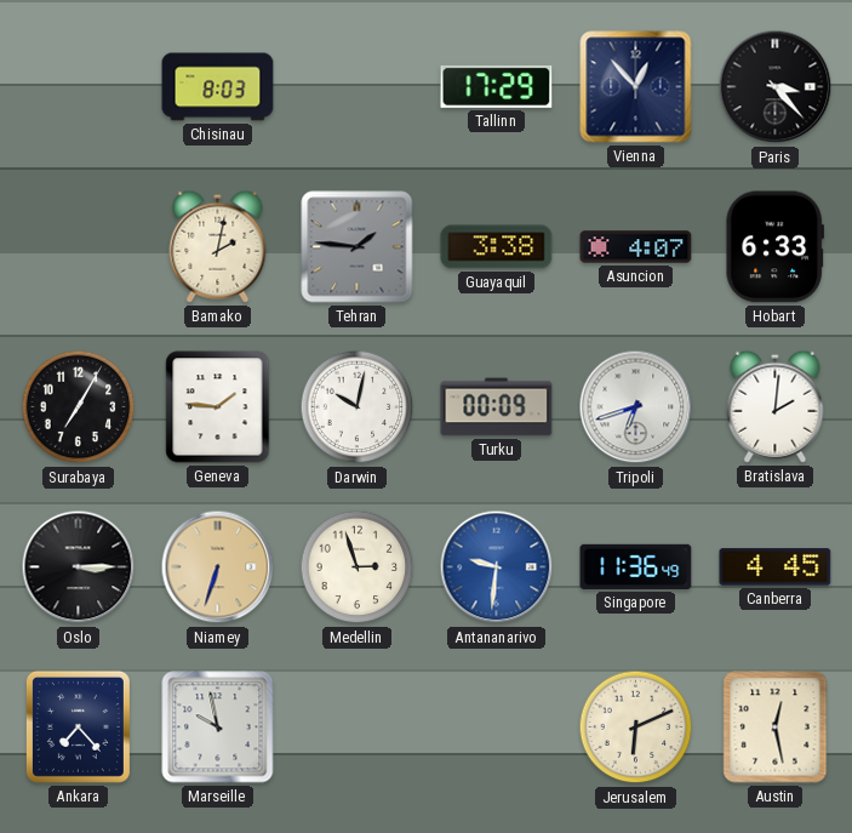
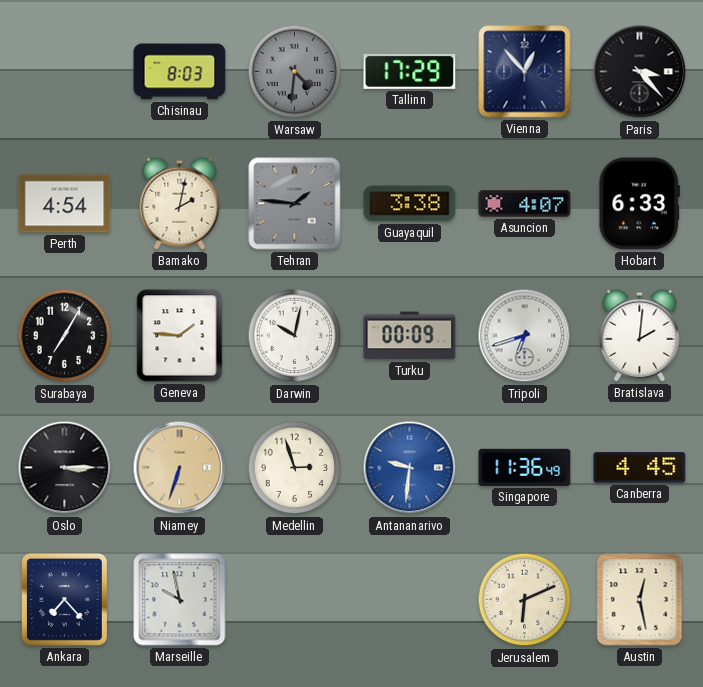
Warsaw: none -> 4:31 (295, 72)
Perth: none -> 4:54 (65, 204)
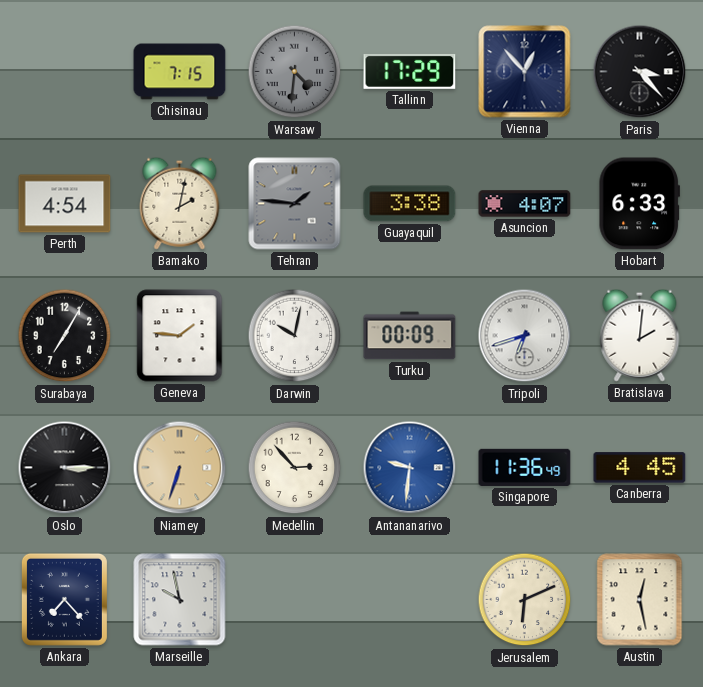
Chisinau: 8:03 -> 7:15 (180, 72)
Medellin: 2:57 -> 2:53 (295, 468)
